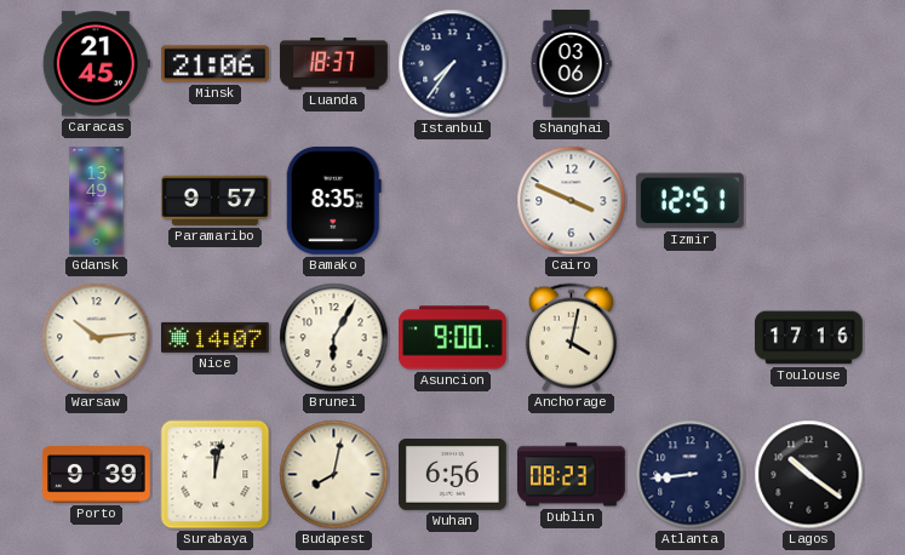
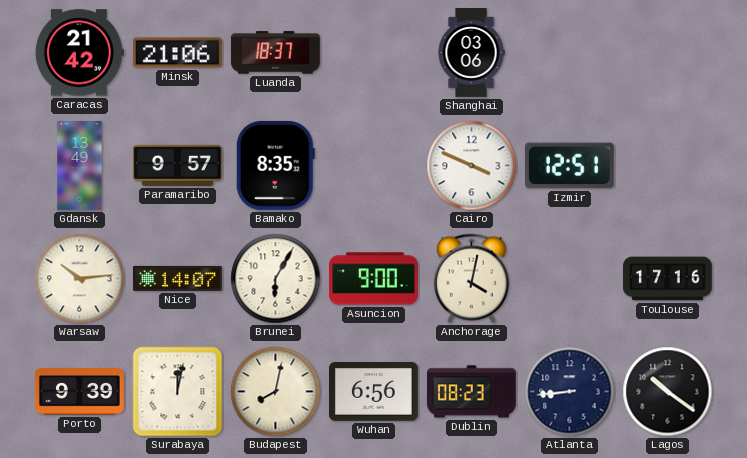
Caracas: 21:45 -> 21:42 (79, 53)
Istanbul: 7:36 -> none (453, 64)
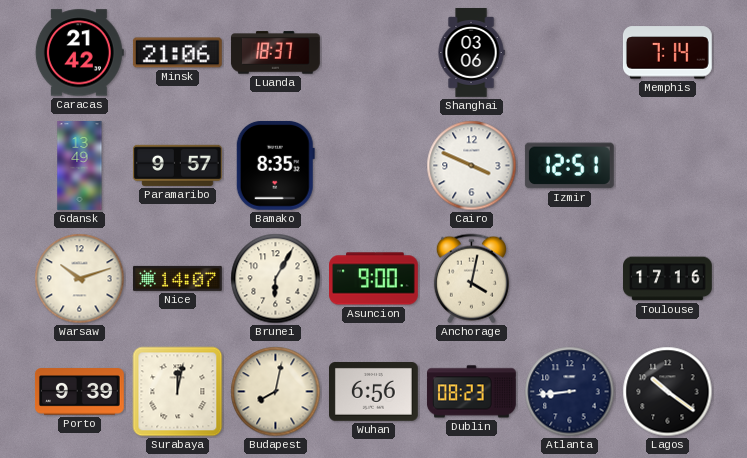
Memphis: none -> 7:14 (667, 53)
Warsaw: 10:14 -> 10:12 (80, 279)
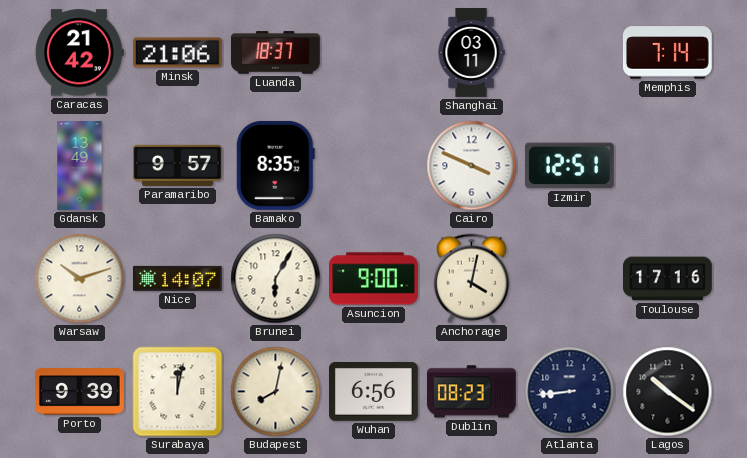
Shanghai: 03:06 -> 03:11 (471, 53)
